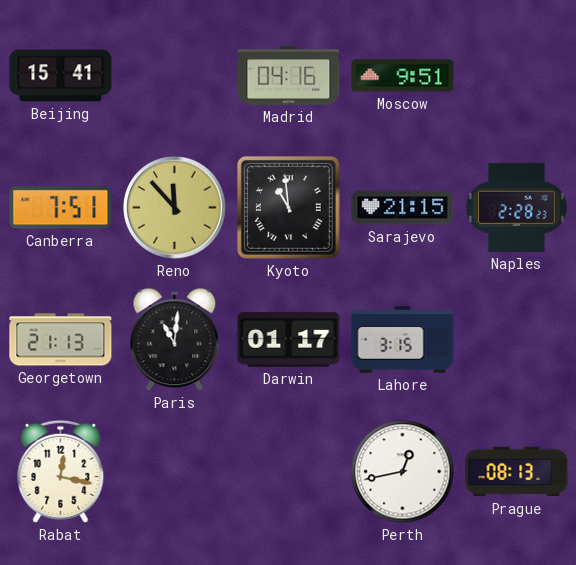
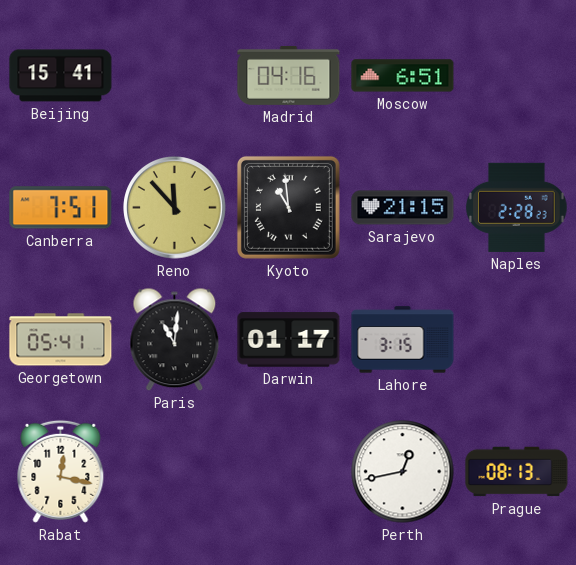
Moscow: 9:51 -> 6:51 (403, 76)
Georgetown: 21:13 -> 05:41 (61, 340)
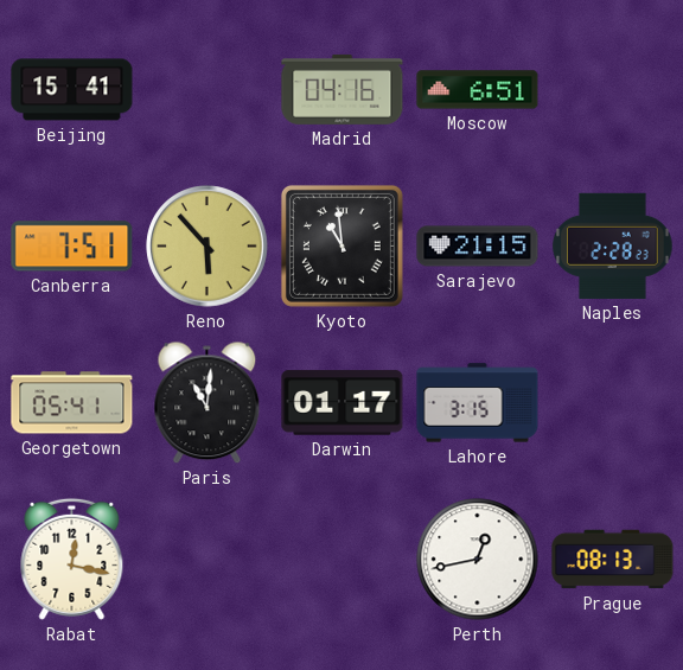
Reno: 11:53 -> 5:53 (208, 247)
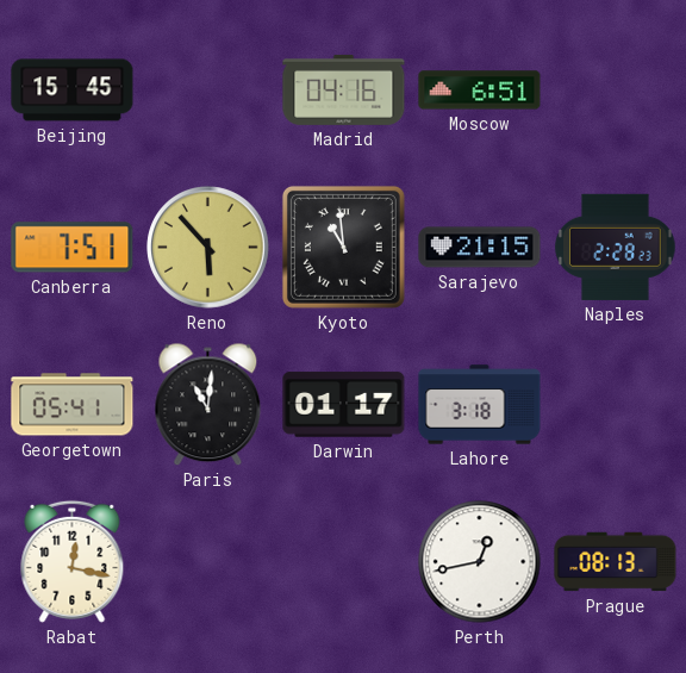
Beijing: 15:41 -> 15:45 (73, 91)
Lahore: 3:15 -> 3:18 (480, 405)
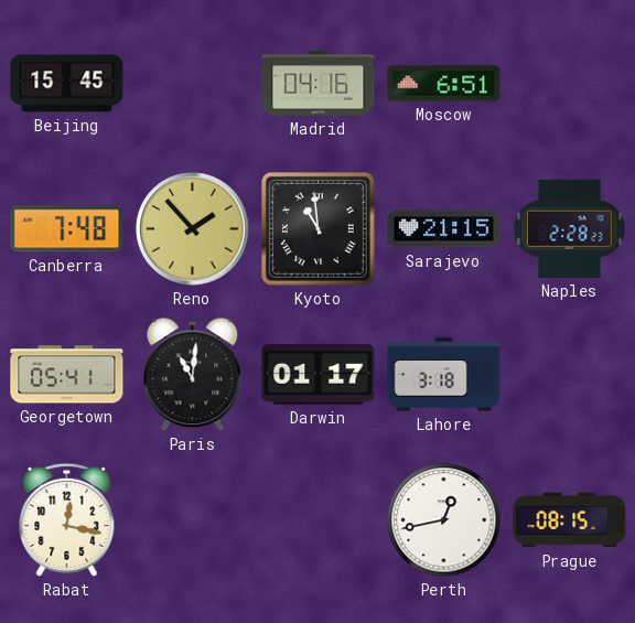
Canberra: 7:51 -> 7:48 (67, 229)
Reno: 5:53 -> 1:53 (193, 229)
Prague: 08:13 -> 08:15 (570, 520)
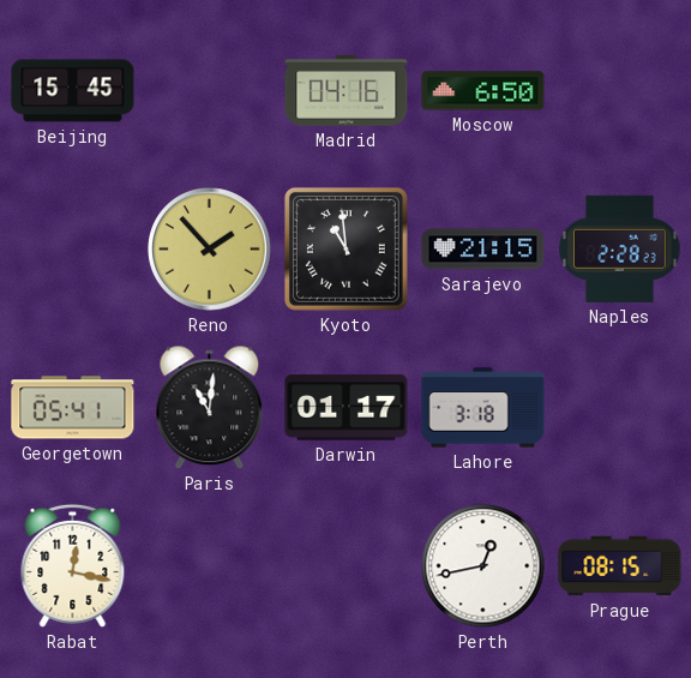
Moscow: 6:51 -> 6:50 (483, 91)
Canberra: 7:48 -> none (67, 229)
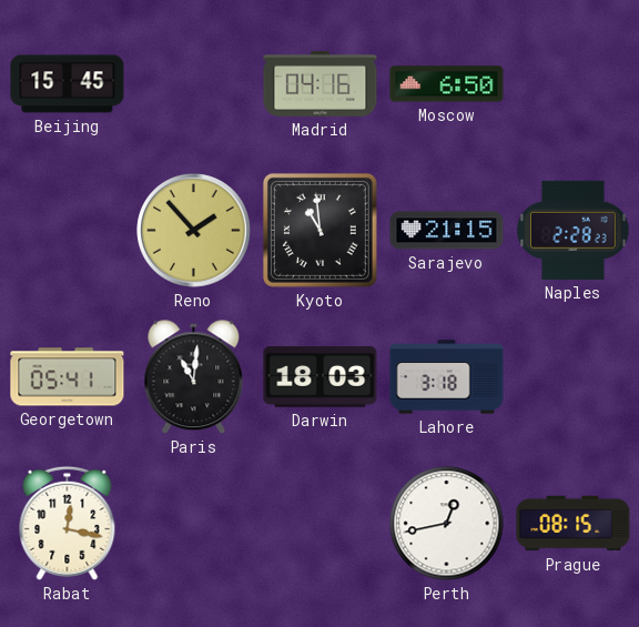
Darwin: 01:17 -> 18:03 (321, 377)
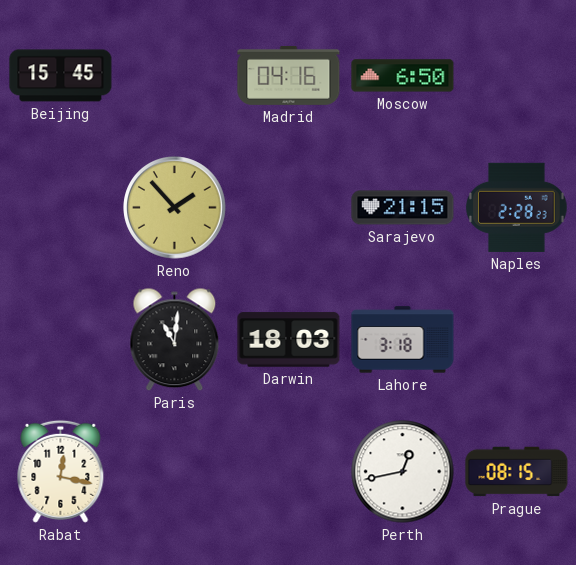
Kyoto: 10:59 -> none (319, 230)
Georgetown: 05:41 -> none (68, 377)
